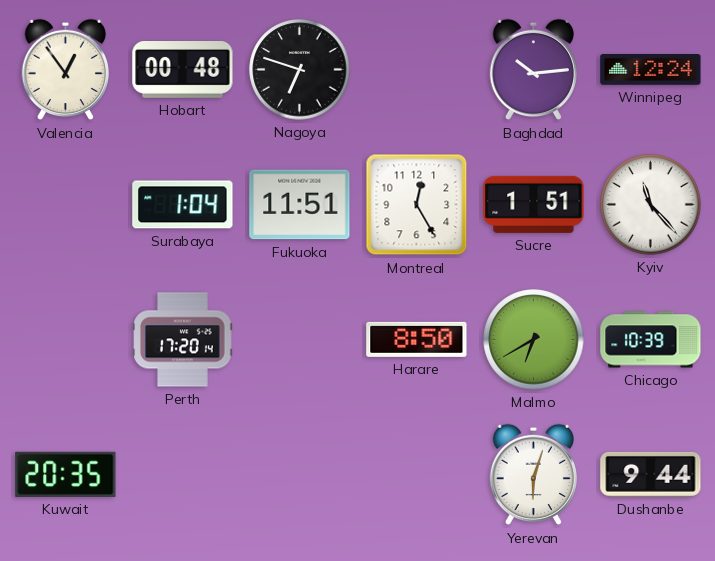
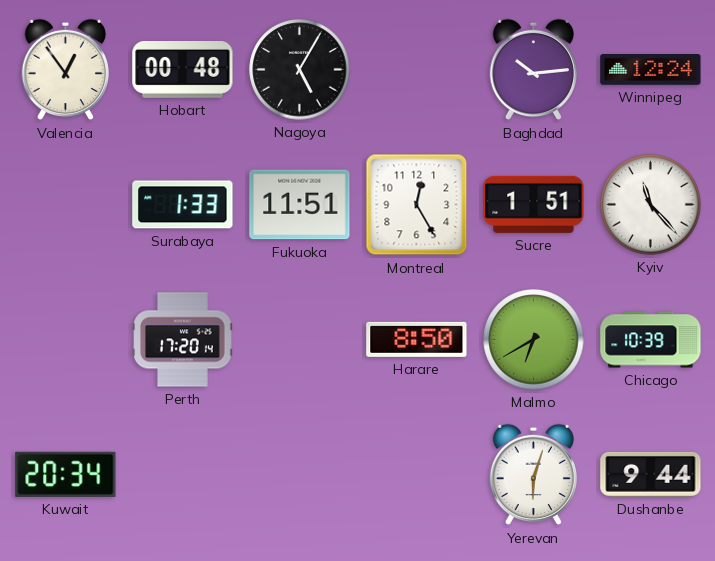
Nagoya: 6:48 -> 5:05 (300, 70)
Surabaya: 1:04 -> 1:33 (183, 205)
Kuwait: 20:35 -> 20:34 (66, 474)
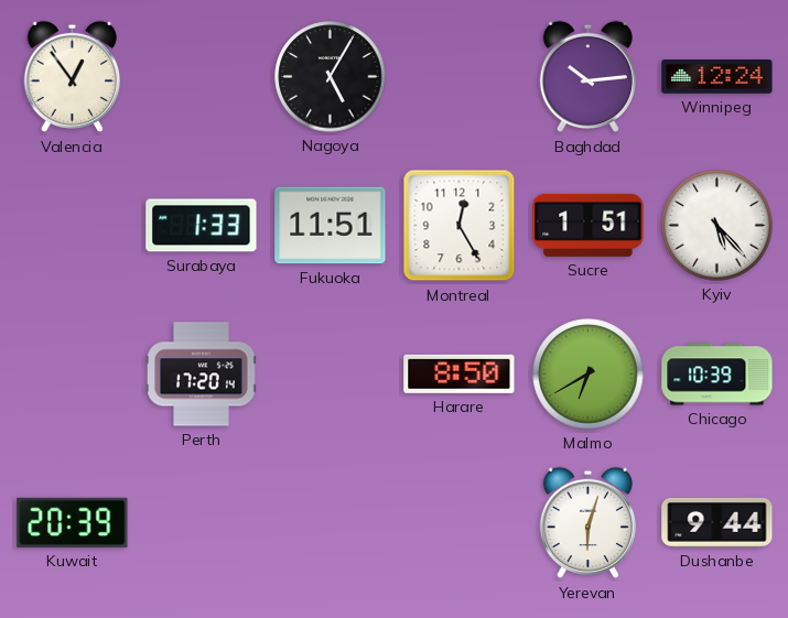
Hobart: 00:48 -> none (183, 70)
Kyiv: 11:23 -> 5:23 (717, 226)
Kuwait: 20:34 -> 20:39 (73, 522)
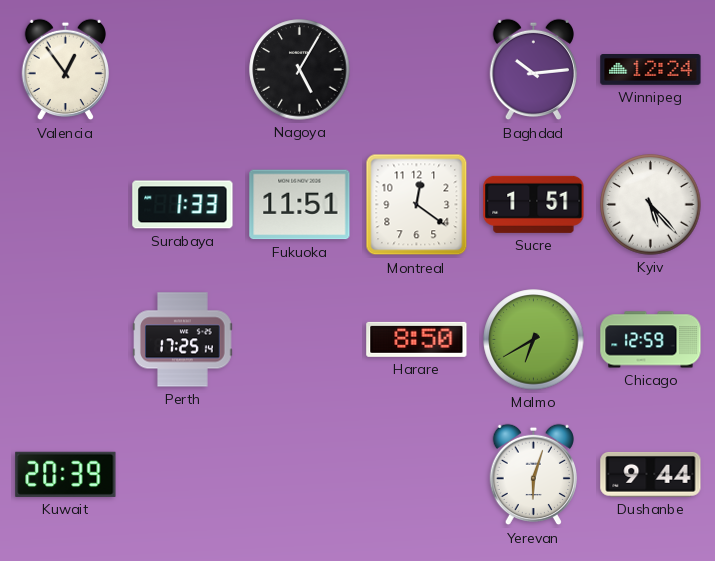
Montreal: 12:25 -> 12:21 (417, 205)
Perth: 17:20 -> 17:25 (183, 340)
Chicago: 10:39 -> 12:59 (651, 340)
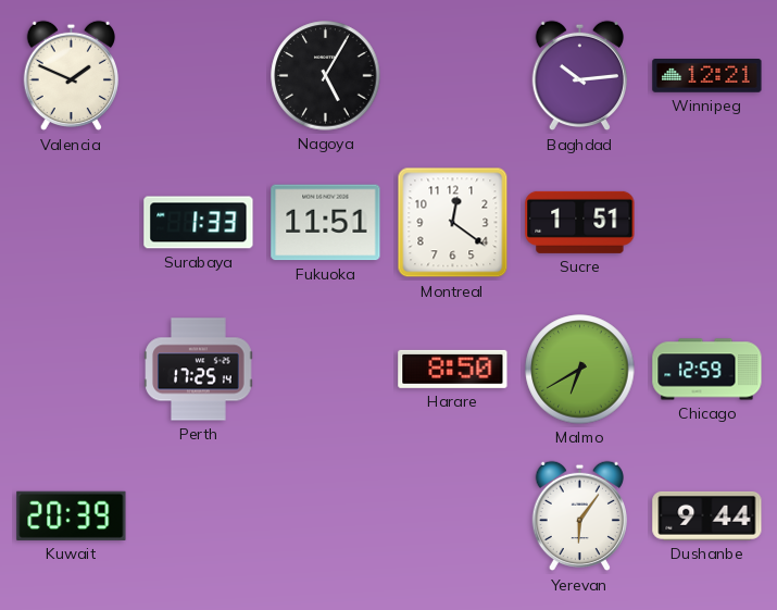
Valencia: 12:54 -> 1:49 (71, 76)
Winnipeg: 12:24 -> 12:21 (707, 76)
Kyiv: 5:23 -> none (651, 205)
Yerevan: 6:03 -> 6:06 (579, 516)
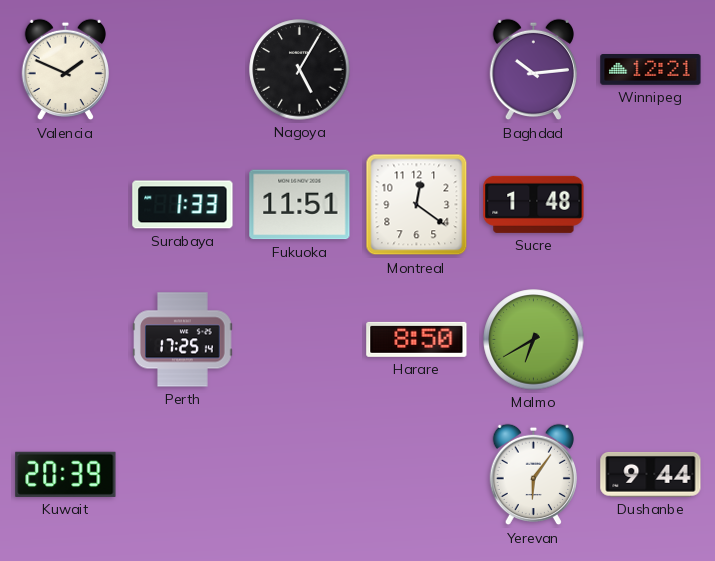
Sucre: 1:51 -> 1:48 (534, 204)
Chicago: 12:59 -> none (707, 370)
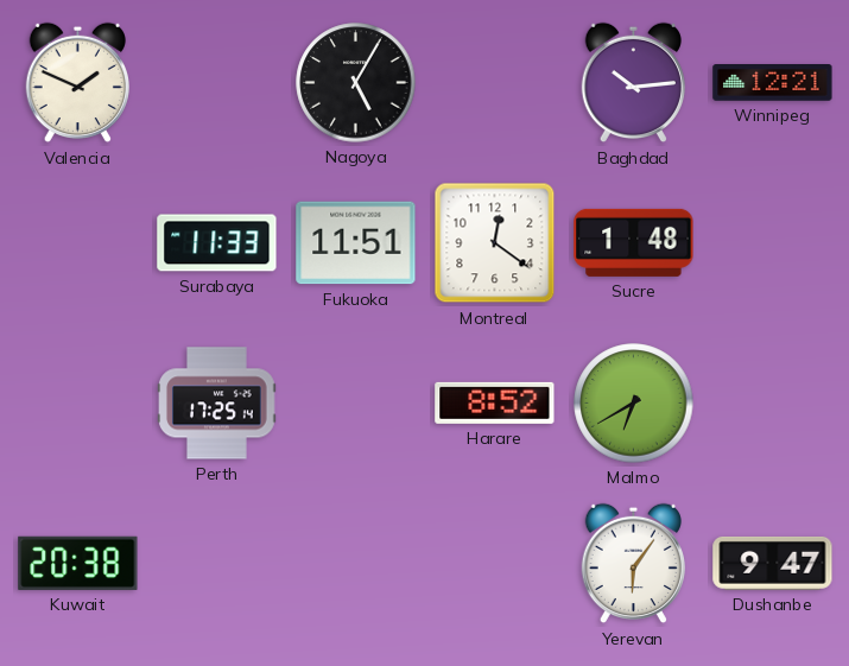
Surabaya: 1:33 -> 11:33 (217, 243)
Harare: 8:50 -> 8:52 (495, 402)
Kuwait: 20:39 -> 20:38 (78, 563)
Dushanbe: 9:44 -> 9:47 (773, 563)
